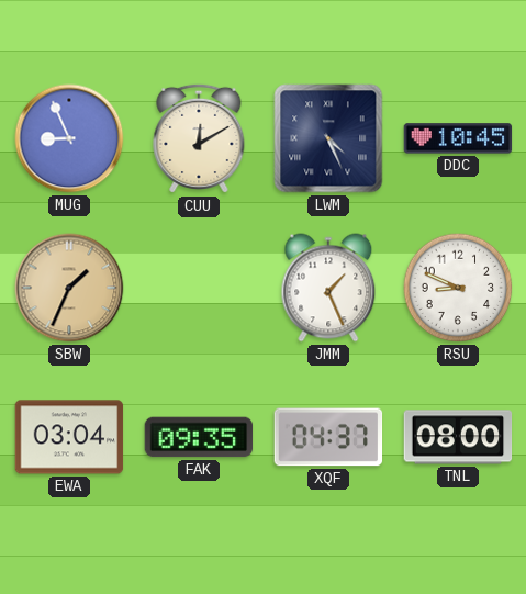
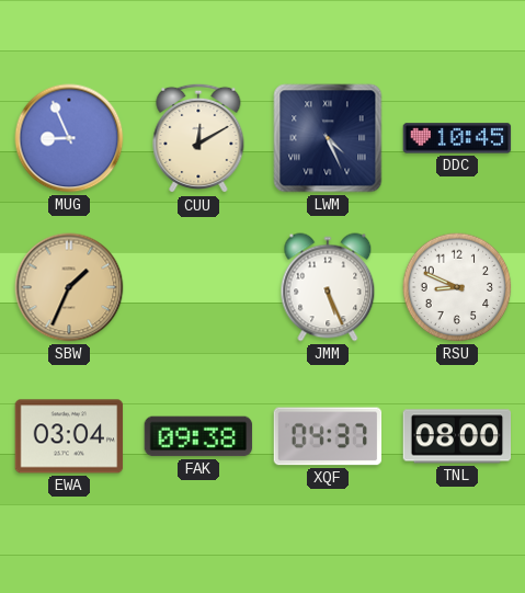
JMM: 1:26 -> 5:26 (328, 287)
FAK: 09:35 -> 09:38 (198, 436)
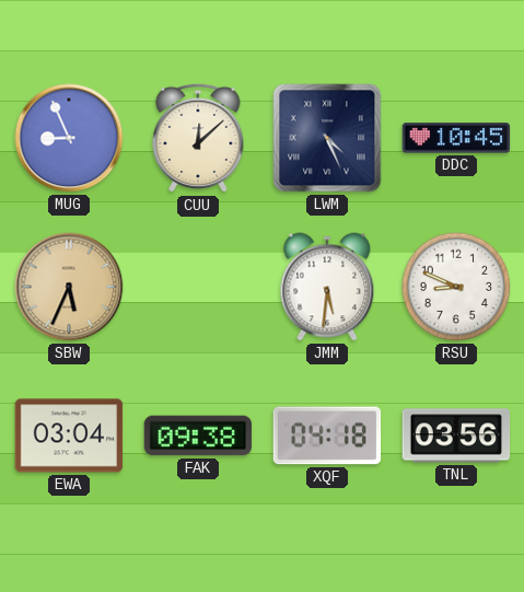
CUU: 12:10 -> 12:08 (198, 138)
SBW: 1:34 -> 5:34 (69, 287)
JMM: 5:26 -> 5:31 (327, 287)
XQF: 04:37 -> 04:18 (327, 436)
TNL: 08:00 -> 03:56 (456, 436)
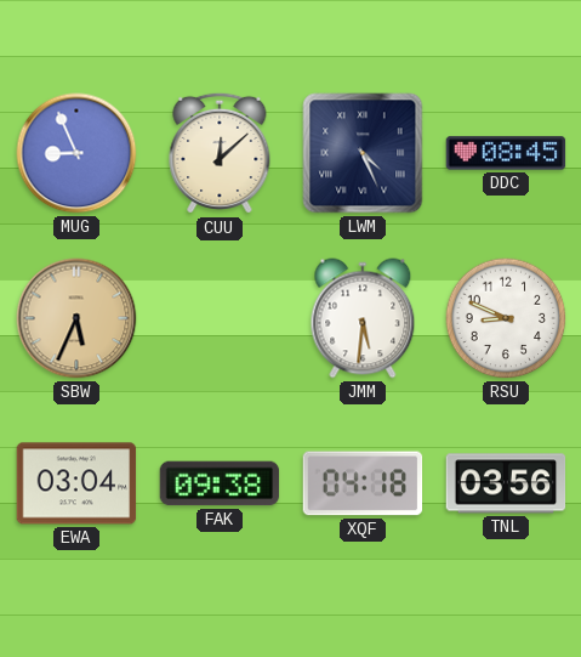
DDC: 10:45 -> 08:45 (506, 153)
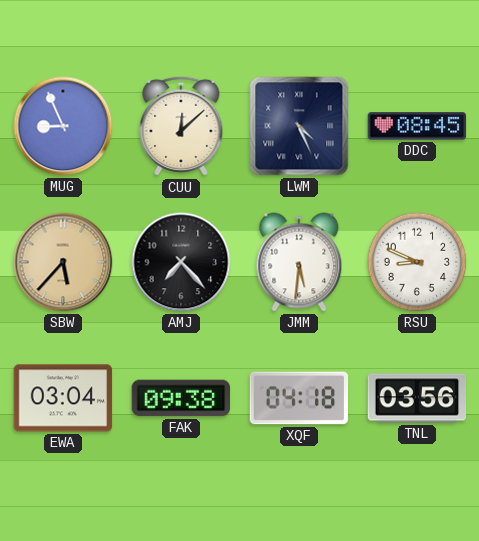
SBW: 5:34 -> 5:37 (63, 262)
AMJ: none -> 7:23 (181, 262)
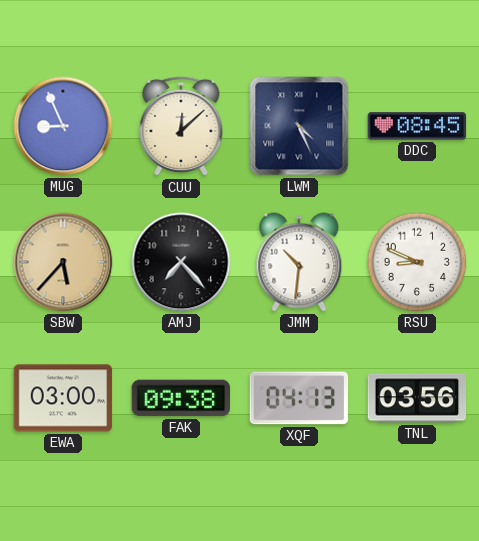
JMM: 5:31 -> 10:31 (299, 262)
EWA: 03:04 -> 03:00 (63, 398)
XQF: 04:18 -> 04:13 (299, 398)
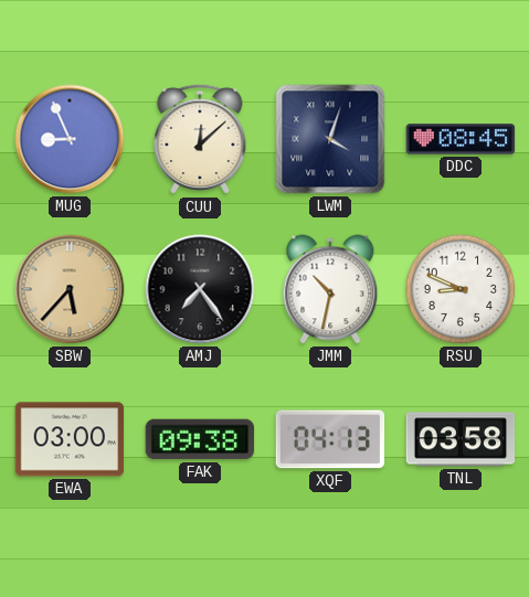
LWM: 4:26 -> 4:03 (330, 139)
AMJ: 7:23 -> 7:24 (200, 289)
JMM: 10:31 -> 10:32 (330, 289)
TNL: 03:56 -> 03:58 (461, 439)
